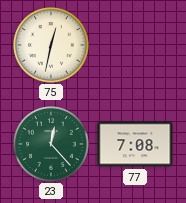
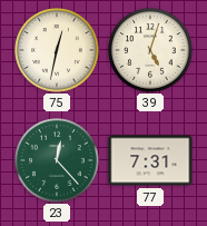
39: none -> 5:03 (151, 51)
77: 7:08 -> 7:31 (150, 160)
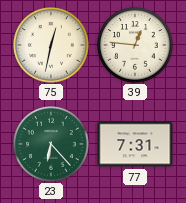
39: 5:03 -> 12:46 (136, 46)
23: 12:23 -> 6:23 (52, 145)
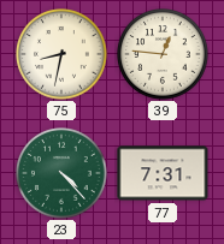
75: 12:32 -> 8:32 (63, 55)
23: 6:23 -> 4:23 (63, 174)
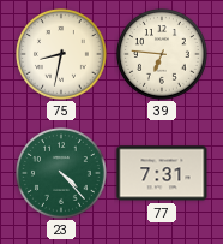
39: 12:46 -> 6:46 (163, 55)
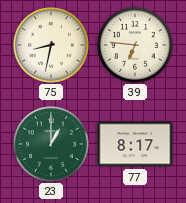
23: 4:23 -> 1:00 (52, 145)
77: 7:31 -> 8:17 (135, 144)
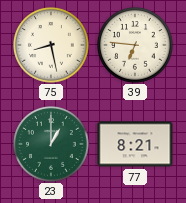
75: 8:32 -> 8:28 (52, 46)
77: 8:17 -> 8:21 (135, 144)
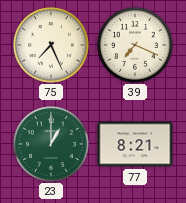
75: 8:28 -> 7:26 (52, 46)
39: 6:46 -> 7:19 (136, 46)
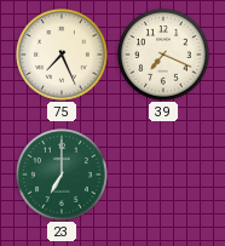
23: 1:00 -> 7:00 (63, 176)
77: 8:21 -> none (135, 144)
